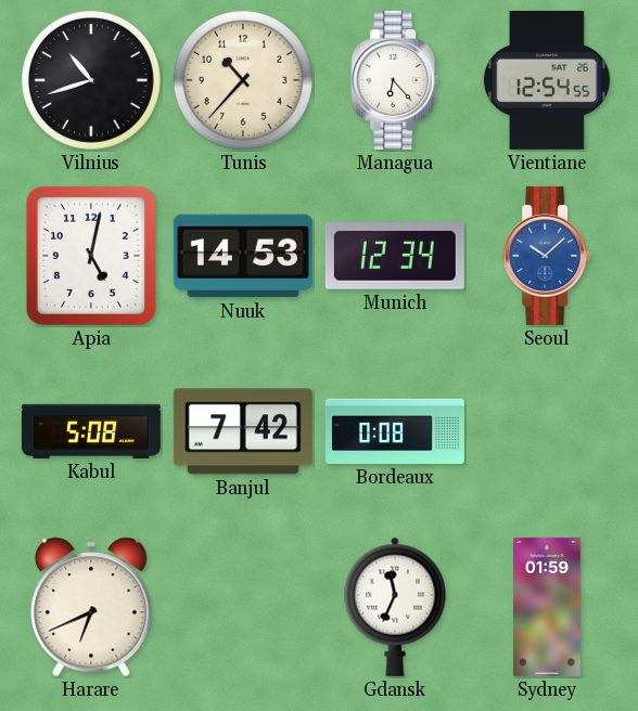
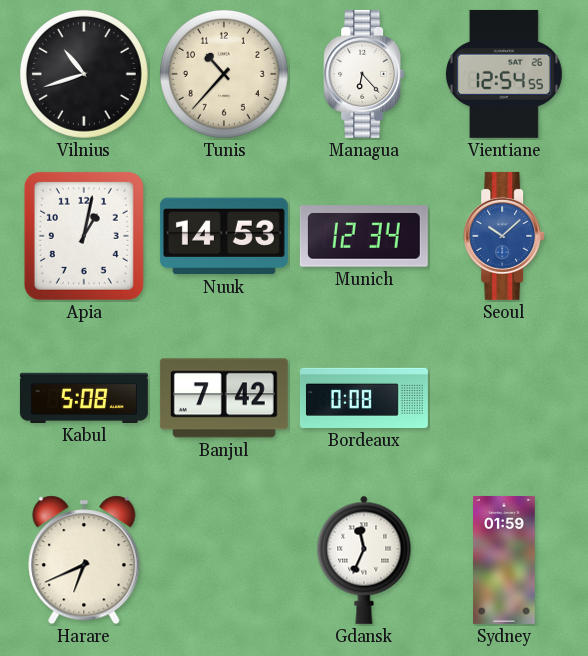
Apia: 5:02 -> 1:02 (84, 236)
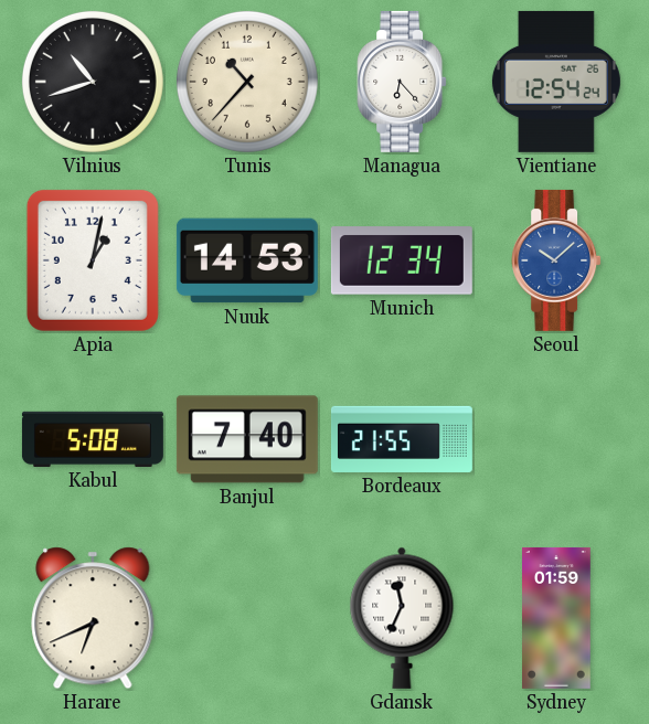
Vientiane: 12:54:55 -> 12:54:24 (556, 82)
Banjul: 7:42 -> 7:40 (247, 439)
Bordeaux: 0:08 -> 21:55 (402, 439)
